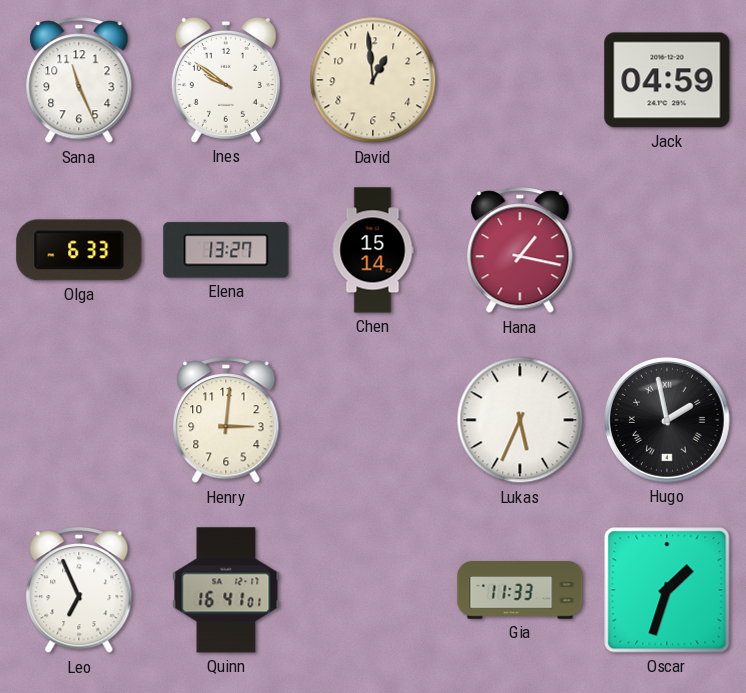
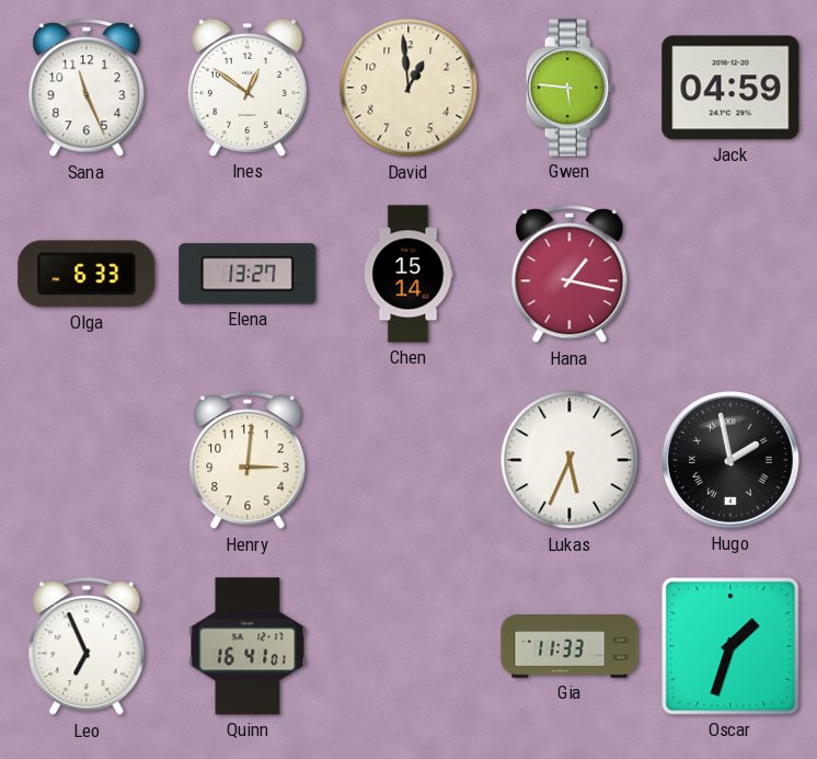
Ines: 9:51 -> 12:51 (248, 88)
Gwen: none -> 5:46 (569, 88)
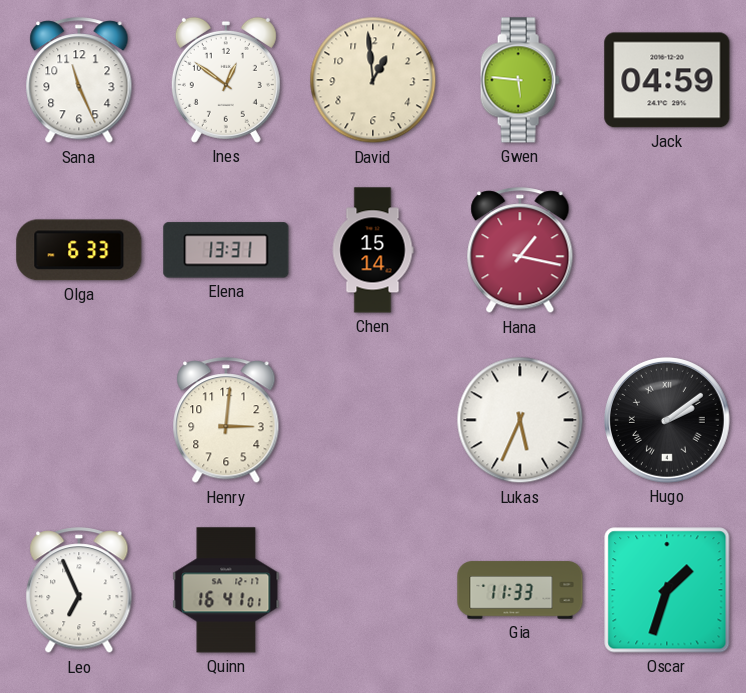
Elena: 13:27 -> 13:31 (226, 250)
Hugo: 1:58 -> 2:09 (667, 420)
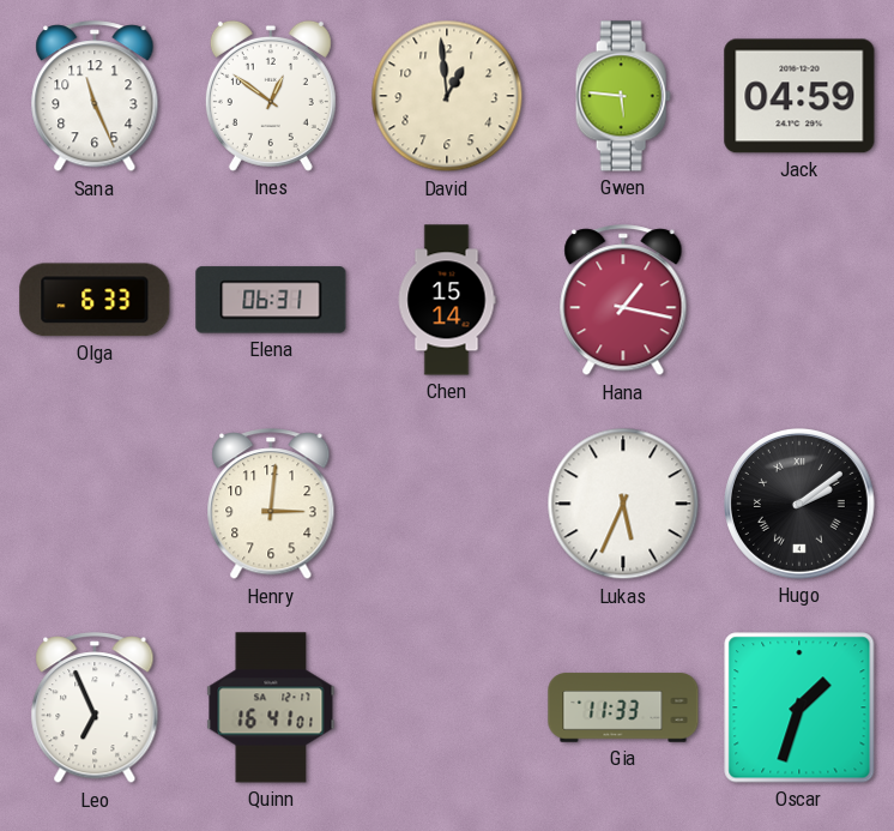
Elena: 13:31 -> 06:31 (271, 300)
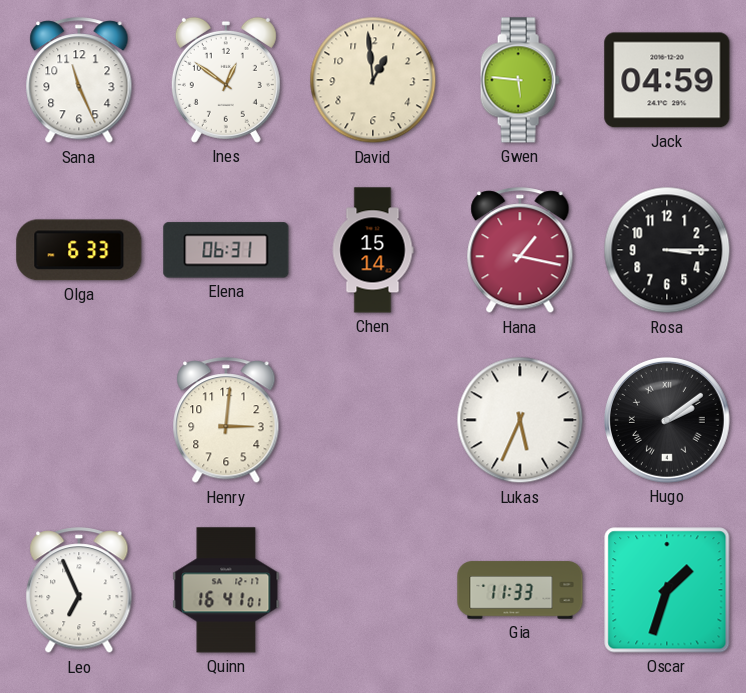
Rosa: none -> 3:15 (667, 250)
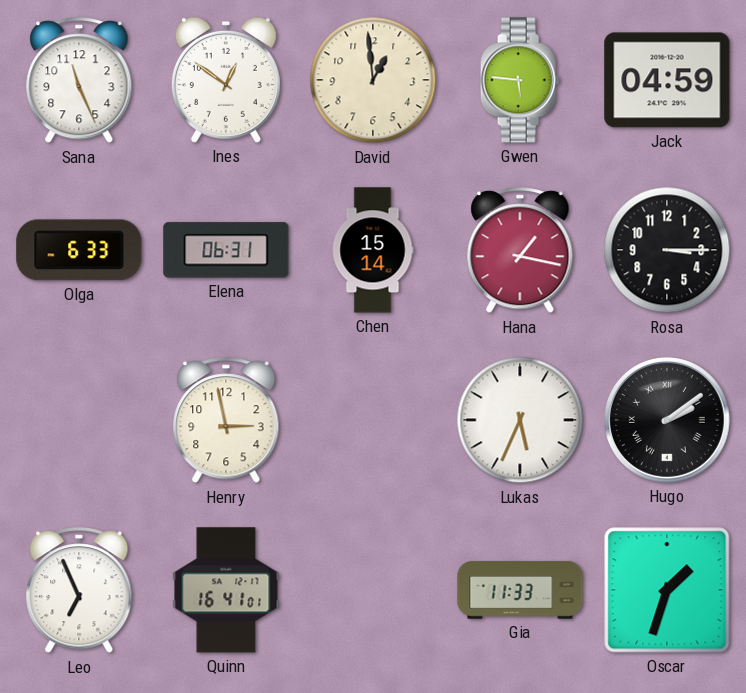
Henry: 3:01 -> 2:58 (226, 421)
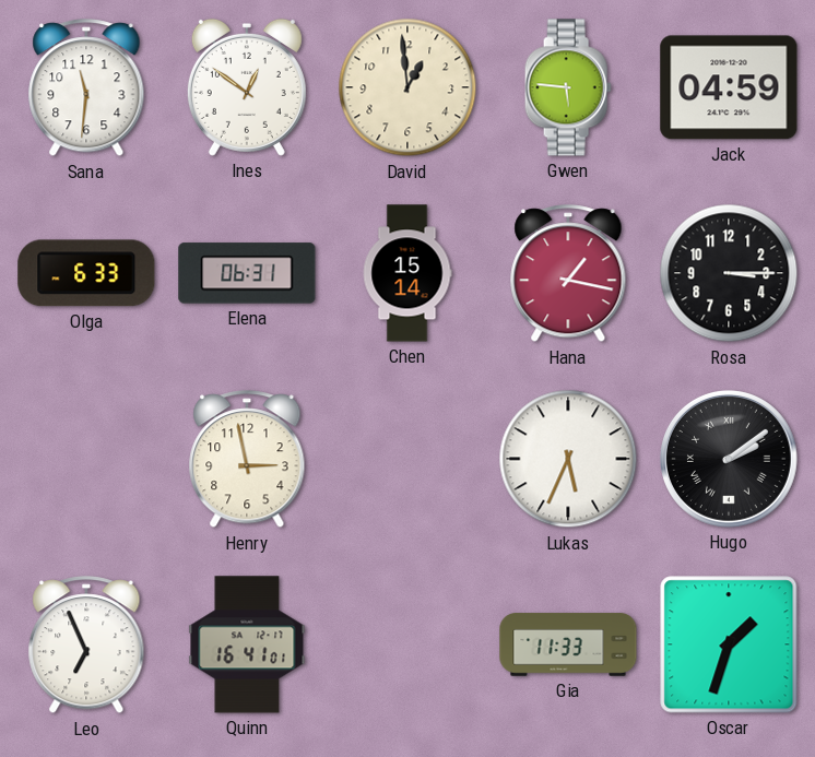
Sana: 11:26 -> 11:31 (86, 88)
